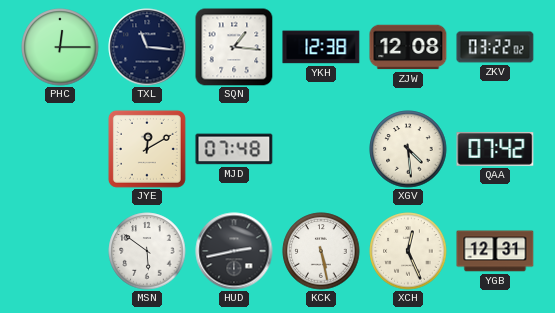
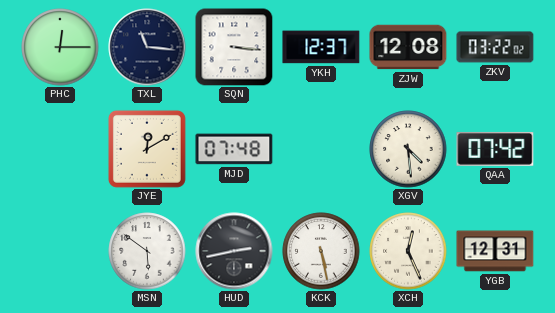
SQN: 1:16 -> 3:16 (234, 47)
YKH: 12:38 -> 12:37 (321, 47)
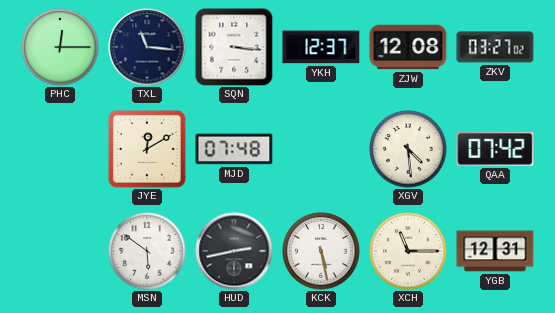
ZKV: 03:22 -> 03:27 (495, 47)
XCH: 12:26 -> 11:15 (408, 251)
